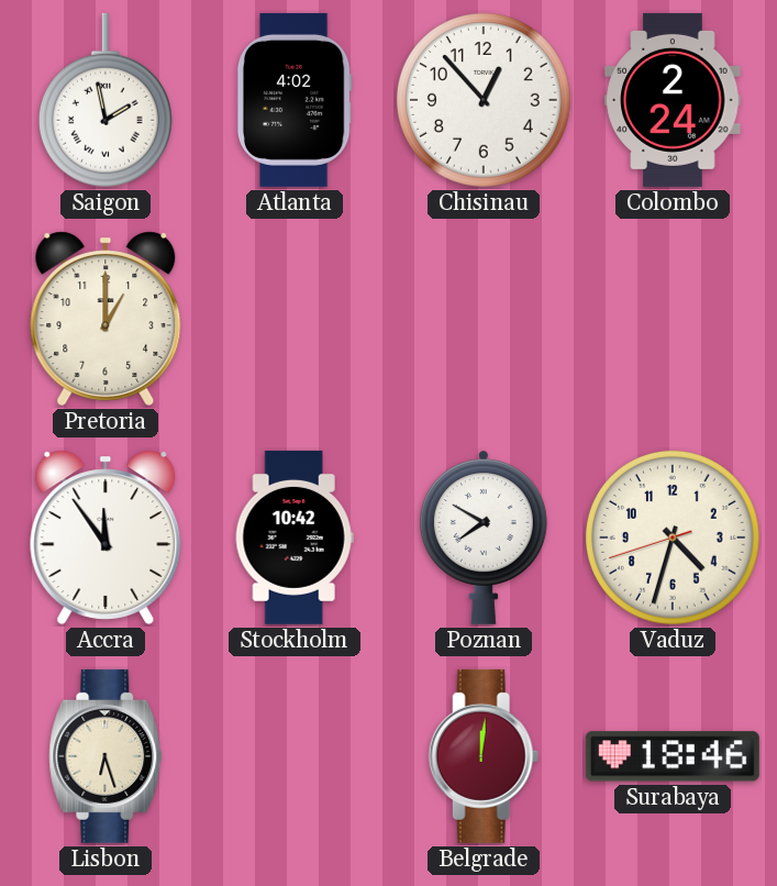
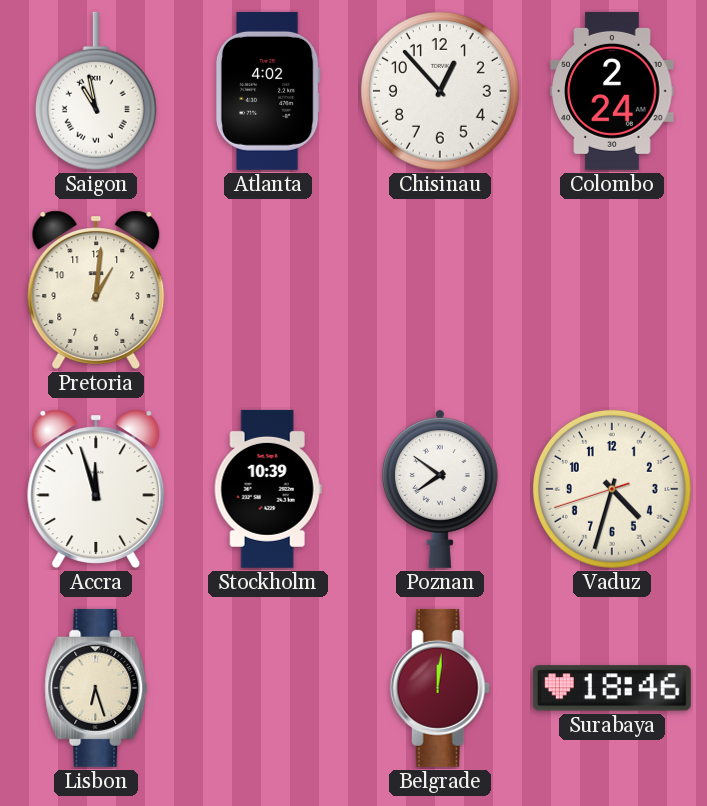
Saigon: 1:58 -> 10:58 (96, 91)
Pretoria: 1:00 -> 1:01 (96, 290)
Accra: 11:54 -> 11:57 (96, 489)
Stockholm: 10:42 -> 10:39 (268, 489)
Poznan: 7:50 -> 7:51 (440, 489)
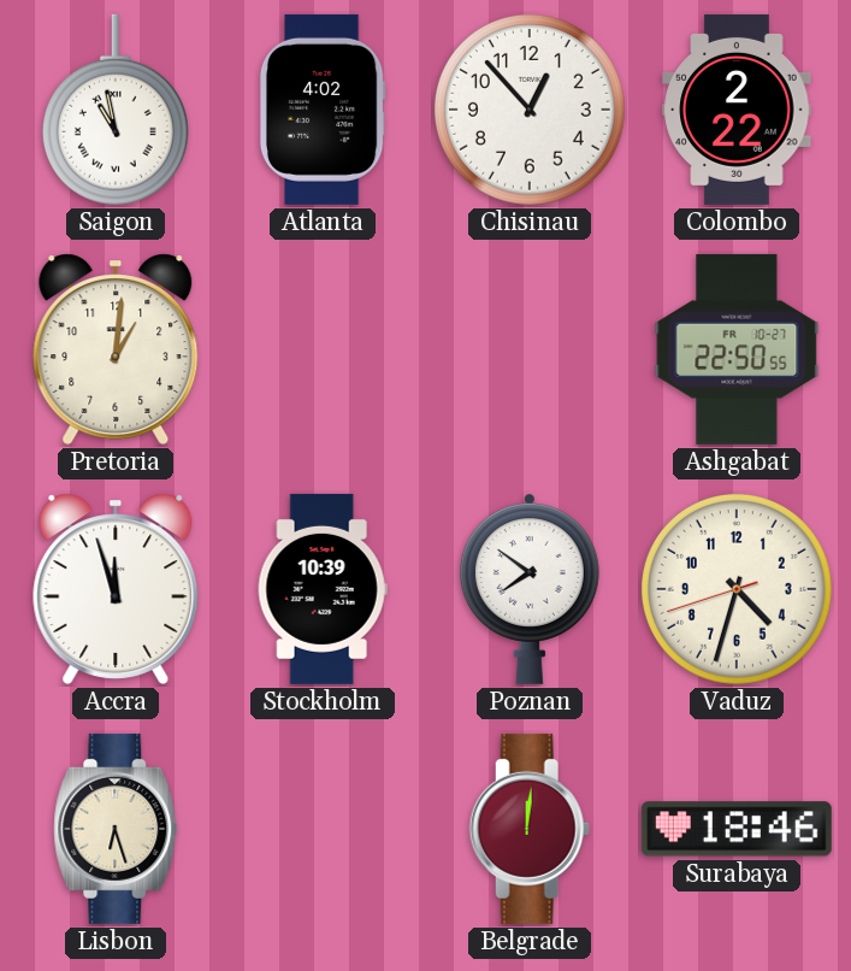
Colombo: 2:24 -> 2:22 (737, 110)
Ashgabat: none -> 22:50 (737, 349)
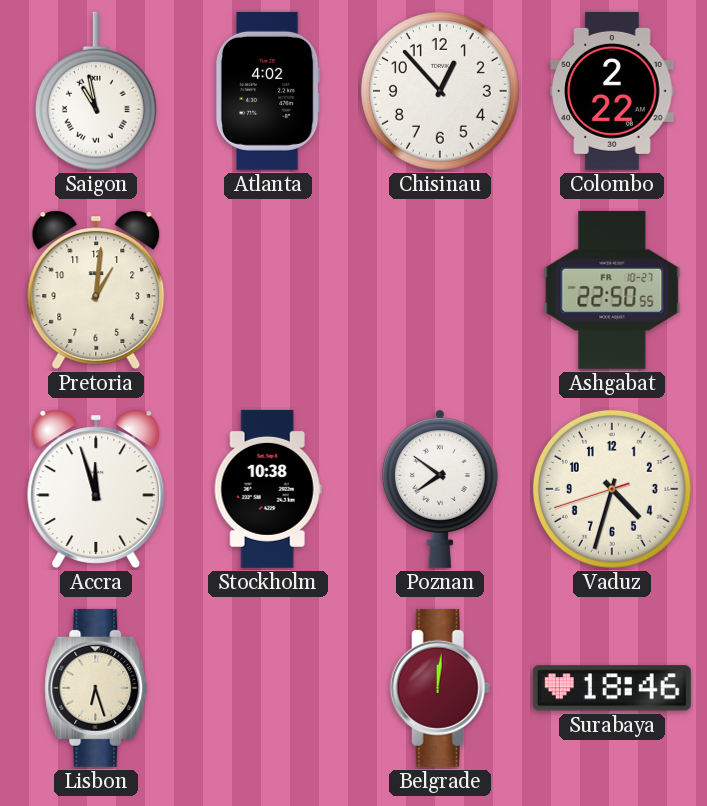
Stockholm: 10:39 -> 10:38 (268, 489)
